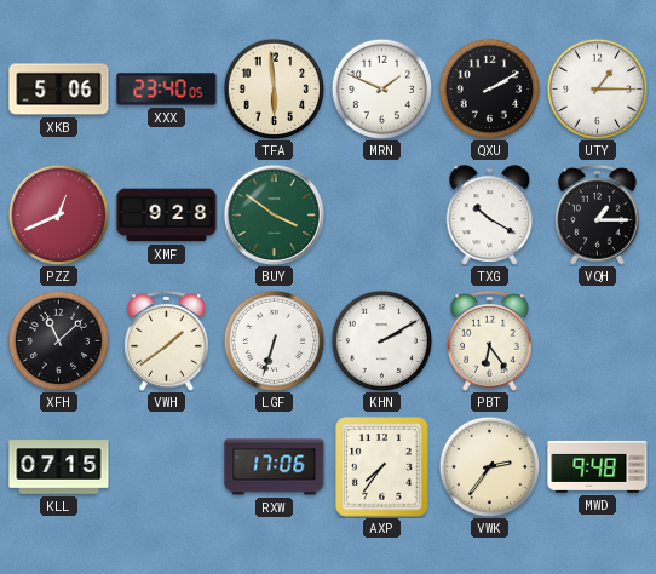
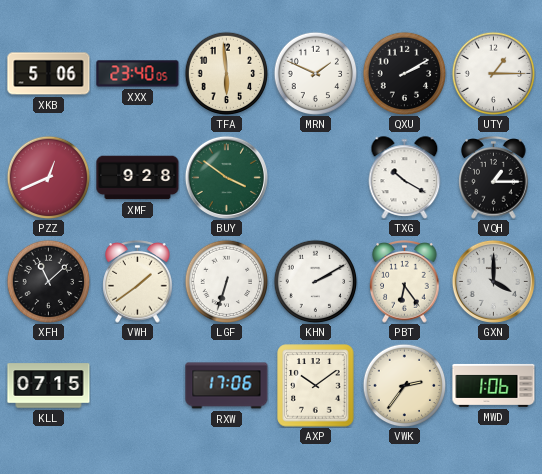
GXN: none -> 4:00 (493, 281)
AXP: 7:36 -> 10:09 (316, 386)
MWD: 9:48 -> 1:06 (494, 385)
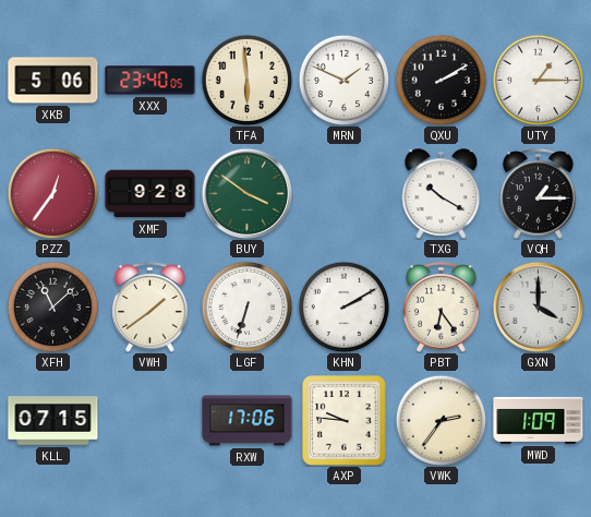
PZZ: 12:41 -> 12:36 (52, 193)
AXP: 10:09 -> 9:46 (345, 421)
MWD: 1:06 -> 1:09 (539, 420)
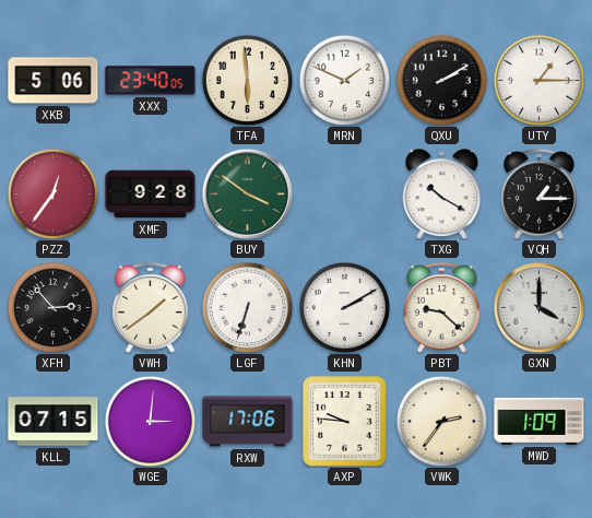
XFH: 11:08 -> 2:53 (52, 307)
PBT: 6:24 -> 9:22 (442, 308)
WGE: none -> 3:01 (150, 421)
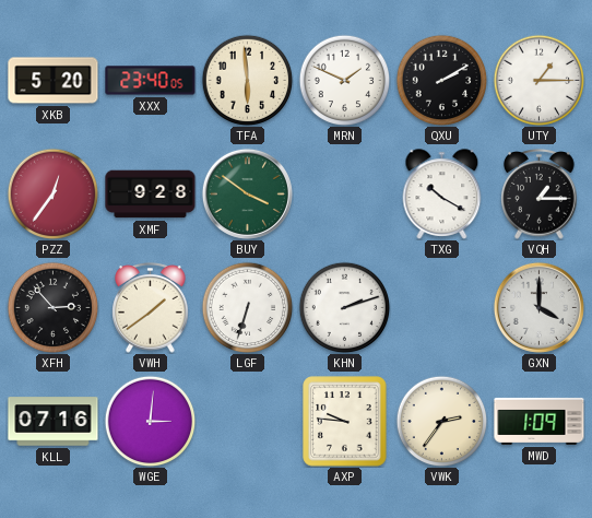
XKB: 5:06 -> 5:20 (54, 81)
KHN: 2:10 -> 2:12 (344, 307)
PBT: 9:22 -> none (442, 308)
KLL: 07:15 -> 07:16 (54, 422)
RXW: 17:06 -> none (248, 422)
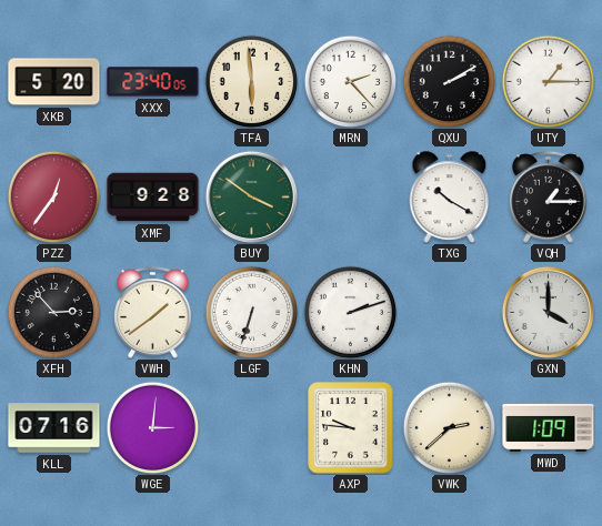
MRN: 1:49 -> 2:23 (350, 81)
VWK: 2:36 -> 2:38 (449, 427)
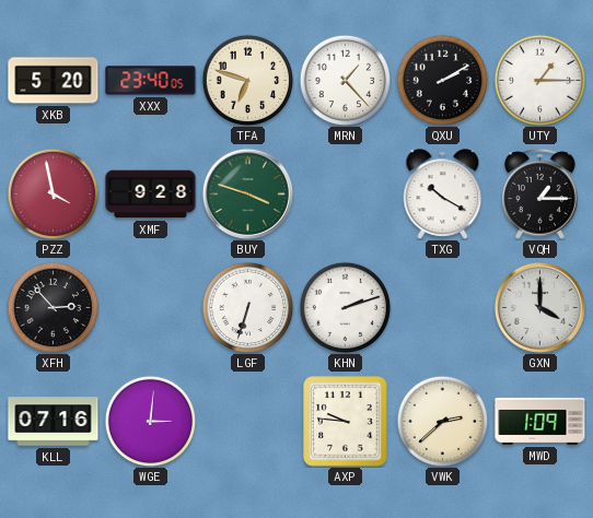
TFA: 5:59 -> 6:48 (247, 80)
MRN: 2:23 -> 1:23 (345, 80)
PZZ: 12:36 -> 3:58 (53, 193)
BUY: 3:51 -> 3:48 (247, 193)
VWH: 1:39 -> none (153, 313)
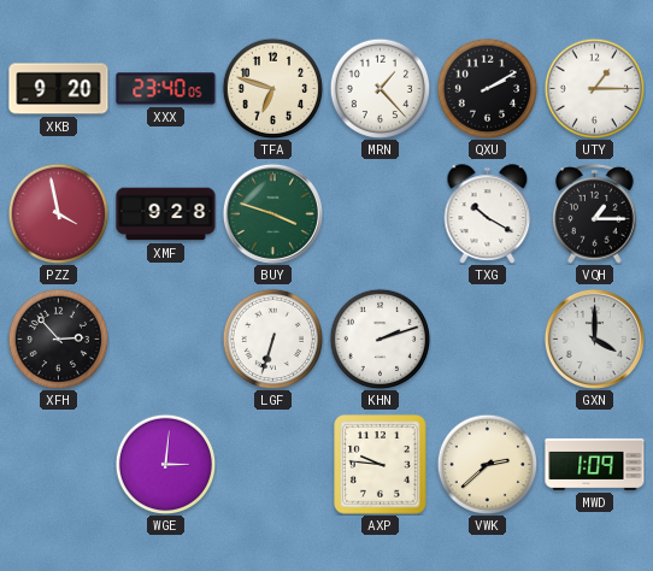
XKB: 5:20 -> 9:20 (59, 89)
KLL: 07:16 -> none (54, 422)
